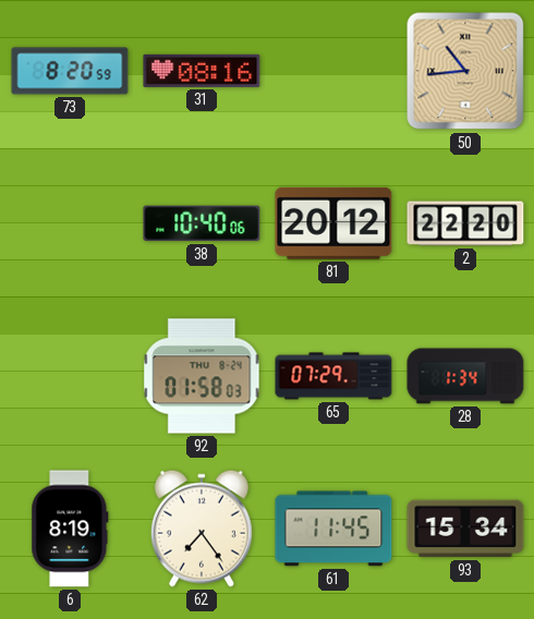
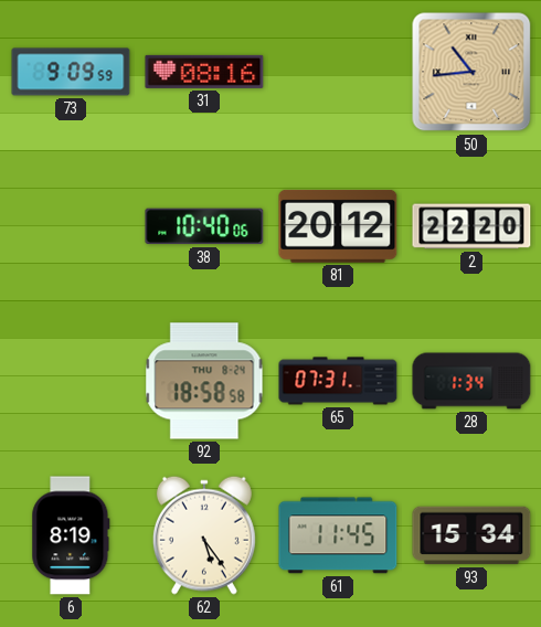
73: 8:20 -> 9:09 (71, 72)
92: 01:58 -> 18:58 (204, 381)
65: 07:29 -> 07:31 (338, 381)
62: 7:24 -> 5:24 (204, 535)
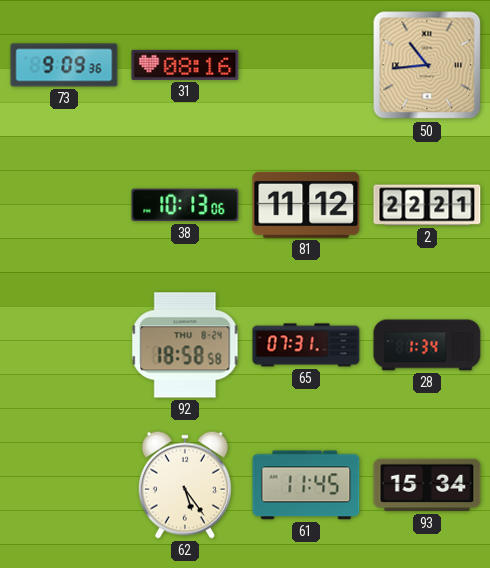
73: 9:09:59 -> 9:09:36 (64, 65)
38: 10:40 -> 10:13 (185, 205)
81: 20:12 -> 11:12 (306, 205)
2: 22:20 -> 22:21 (427, 205)
6: 8:19 -> none (71, 535)
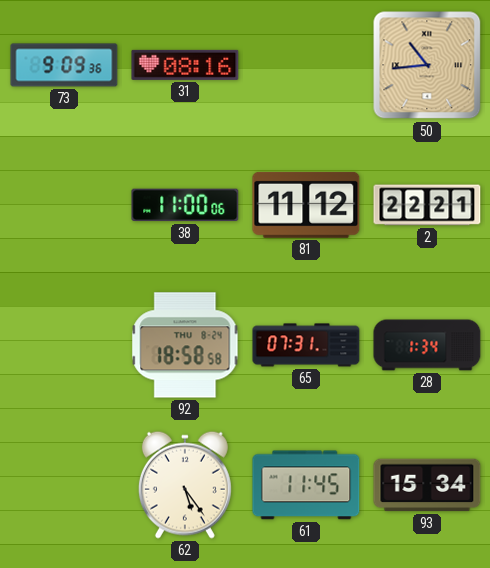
38: 10:13 -> 11:00 (185, 205)
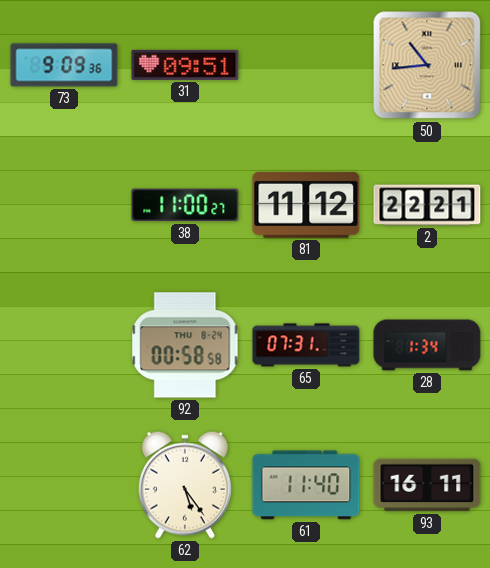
31: 08:16 -> 09:51 (185, 65)
38: 11:00:06 -> 11:00:27 (185, 205)
92: 18:58 -> 00:58 (185, 345)
61: 11:45 -> 11:40 (306, 485)
93: 15:34 -> 16:11 (427, 485)
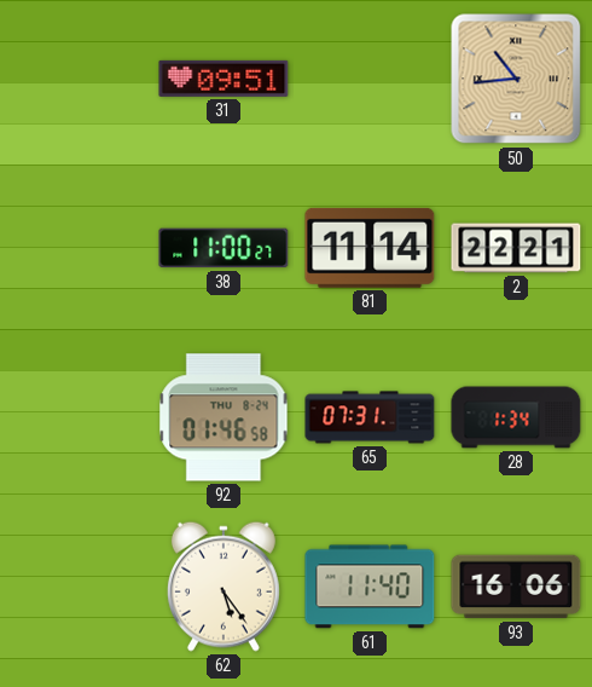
73: 9:09 -> none (64, 65)
81: 11:12 -> 11:14 (370, 248)
92: 00:58 -> 01:46 (224, 417)
93: 16:11 -> 16:06 (516, 587)
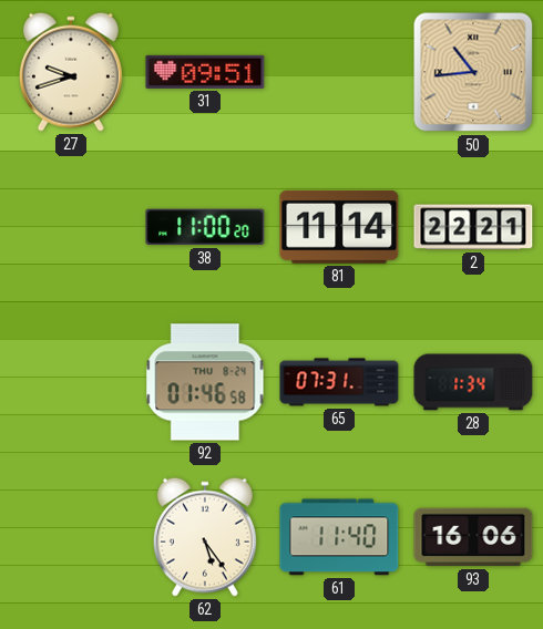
27: none -> 9:42 (71, 72)
38: 11:00:27 -> 11:00:20 (205, 227)
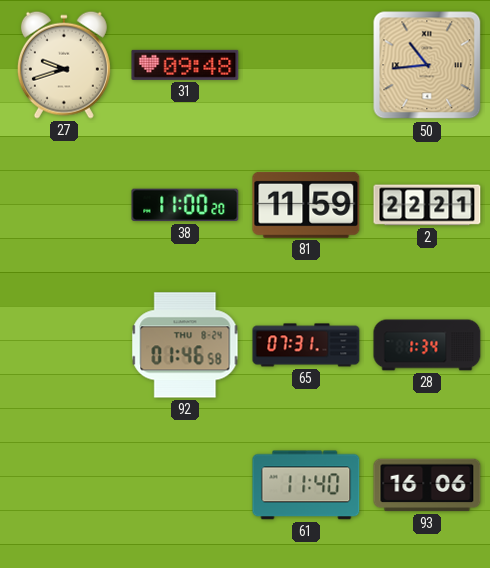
31: 09:51 -> 09:48 (185, 65)
81: 11:14 -> 11:59 (306, 205)
62: 5:24 -> none (205, 537)
